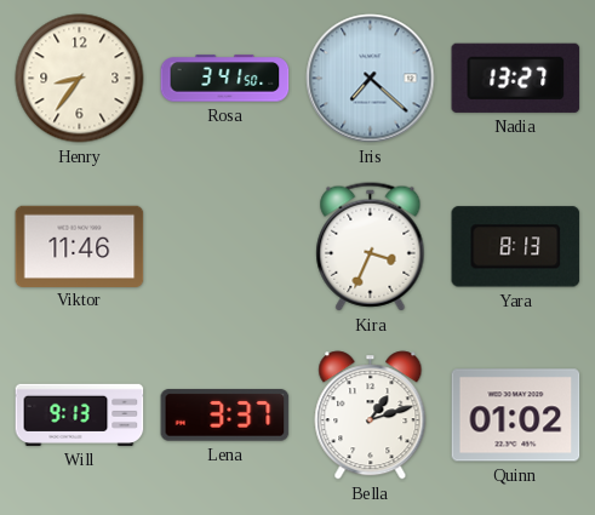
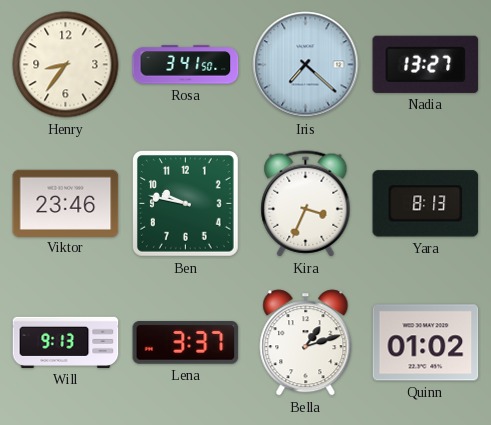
Viktor: 11:46 -> 23:46 (66, 203)
Ben: none -> 9:47 (186, 204)
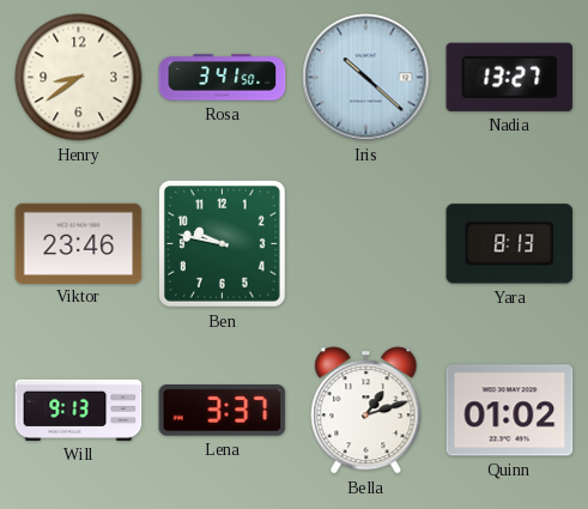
Henry: 8:36 -> 8:39 (79, 78)
Iris: 7:22 -> 10:22 (366, 78)
Kira: 3:34 -> none (306, 204)
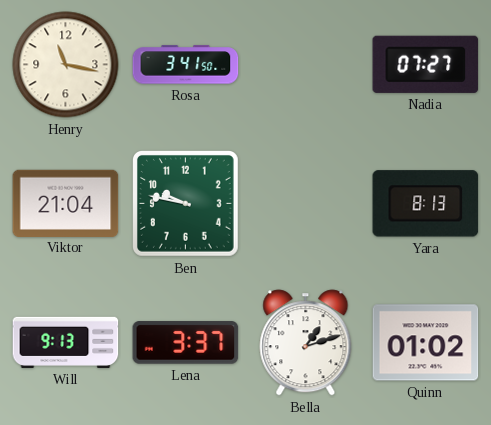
Henry: 8:39 -> 11:17 (66, 65)
Iris: 10:22 -> none (366, 78)
Nadia: 13:27 -> 07:27 (426, 64)
Viktor: 23:46 -> 21:04 (66, 203)
